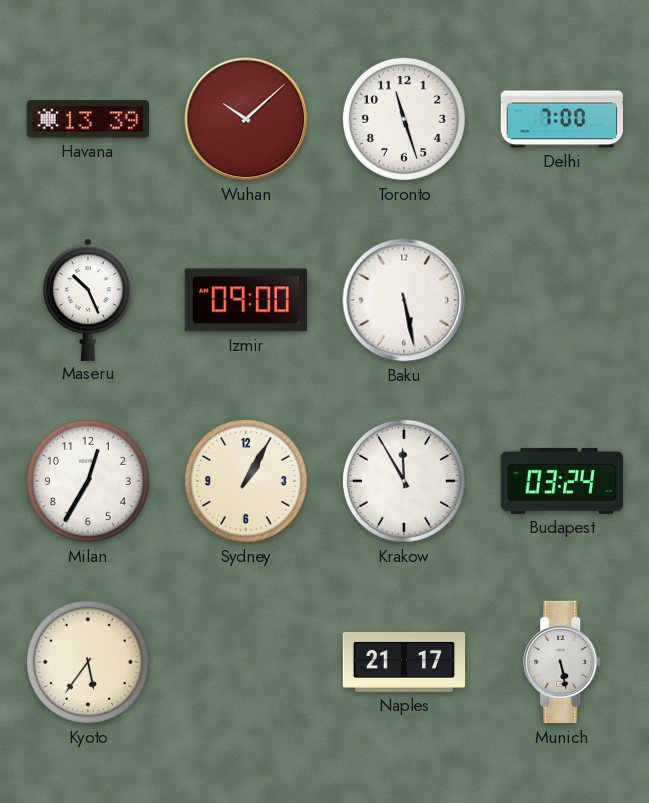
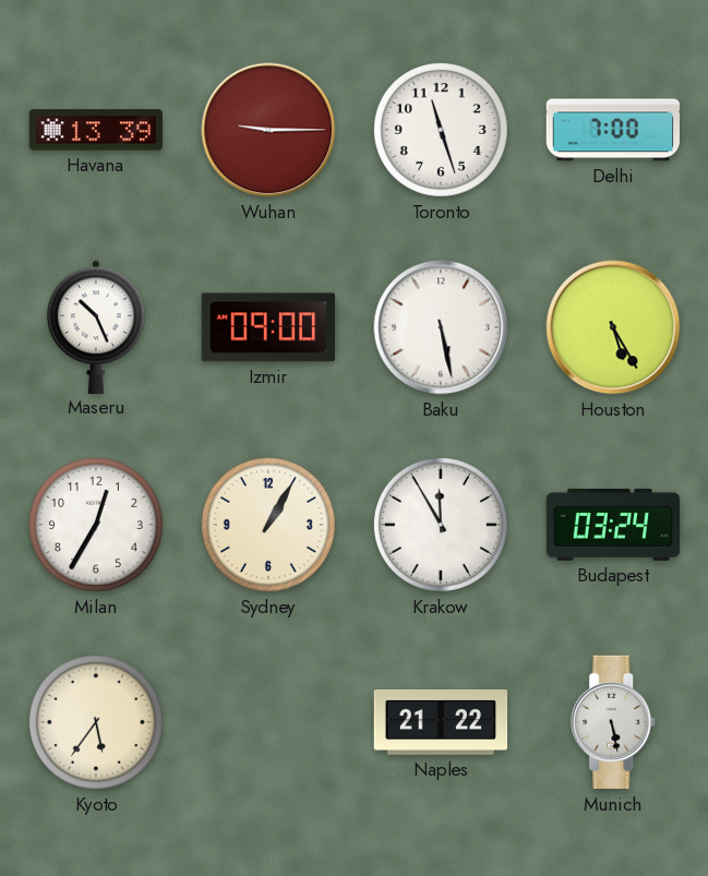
Wuhan: 10:08 -> 9:15 (268, 130)
Houston: none -> 5:25 (613, 327)
Naples: 21:17 -> 21:22 (441, 722)
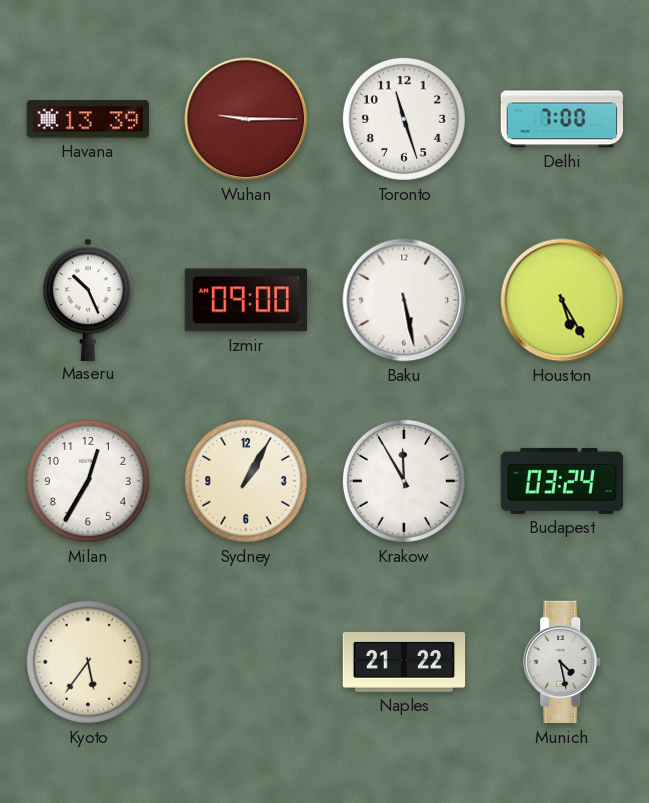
Munich: 5:28 -> 4:28 (563, 662)
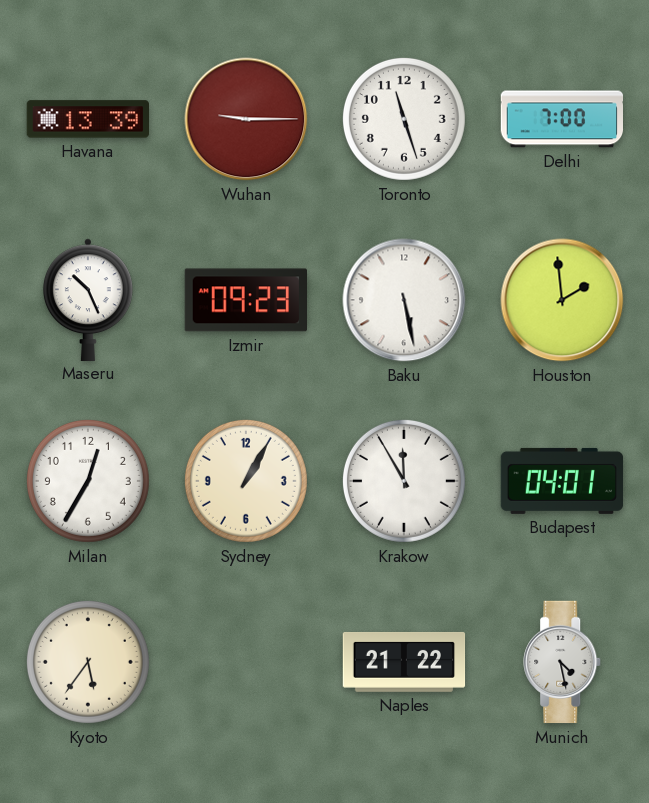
Izmir: 09:00 -> 09:23 (245, 300)
Houston: 5:25 -> 1:59 (562, 300)
Budapest: 03:24 -> 04:01 (562, 481)
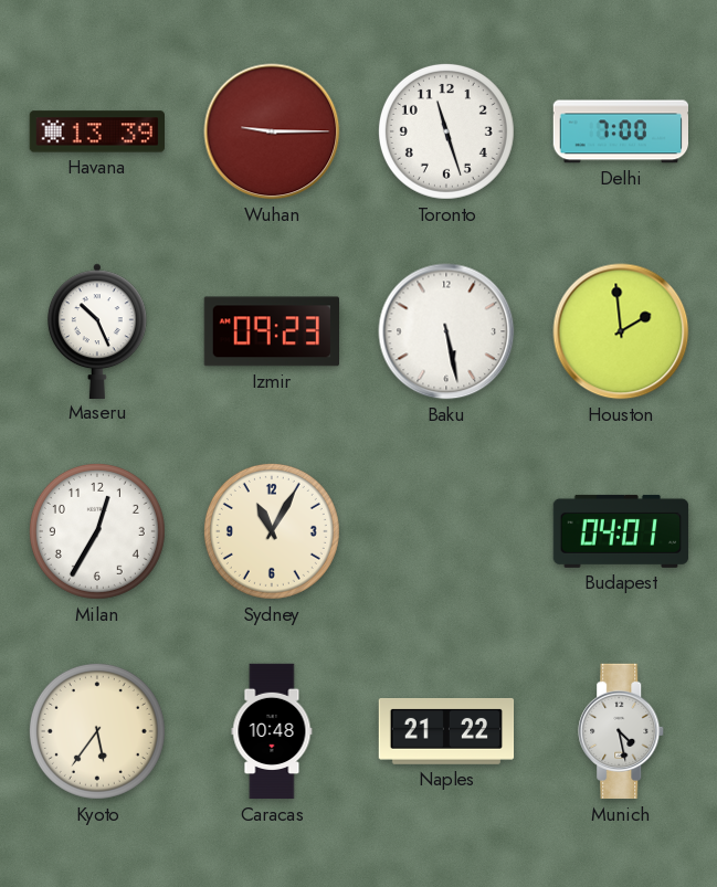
Sydney: 1:05 -> 11:05 (272, 531)
Krakow: 11:55 -> none (404, 481)
Caracas: none -> 10:48 (272, 731)
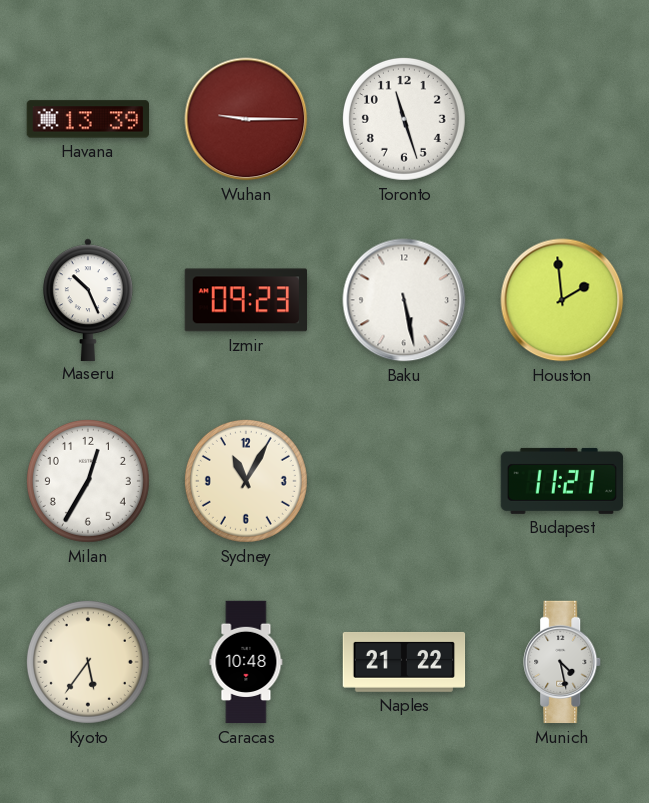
Delhi: 7:00 -> none (621, 131)
Budapest: 04:01 -> 11:21 (562, 481)
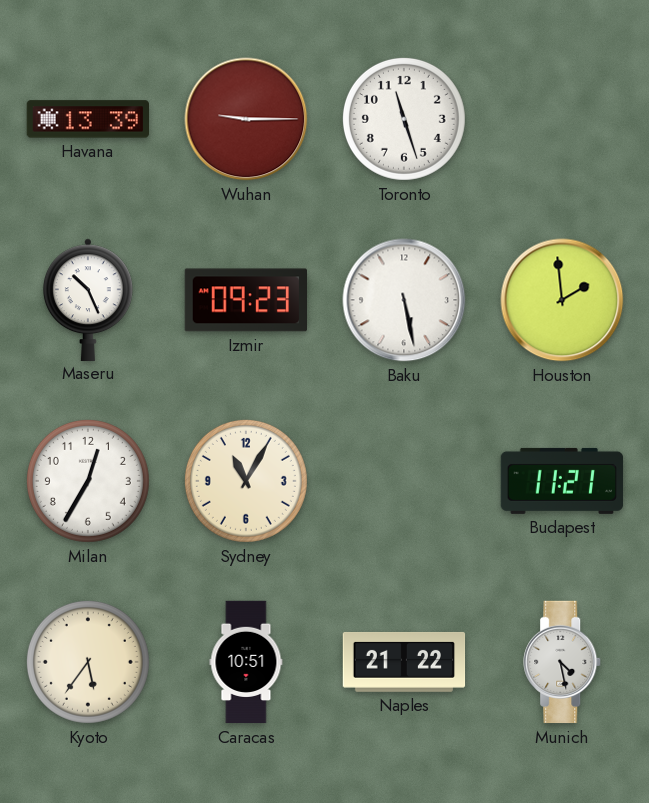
Caracas: 10:48 -> 10:51 (246, 662)
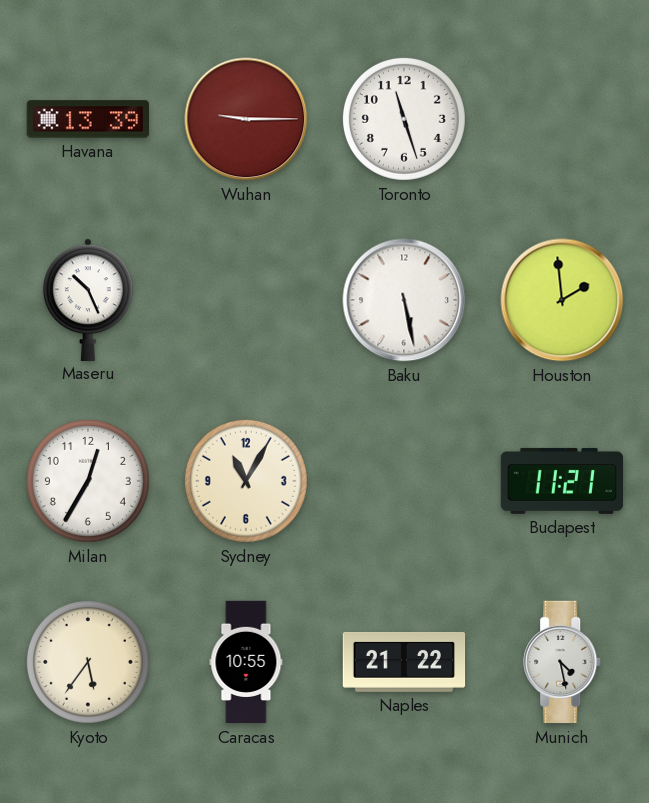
Izmir: 09:23 -> none (245, 300)
Caracas: 10:51 -> 10:55 (246, 662)
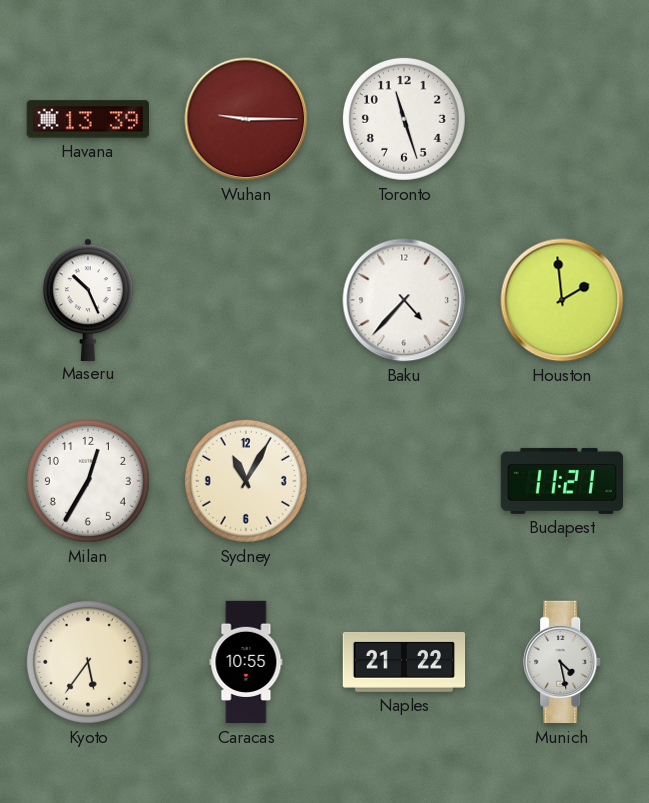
Baku: 5:28 -> 4:37 (404, 300)
